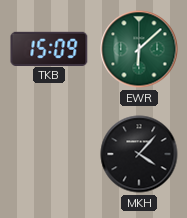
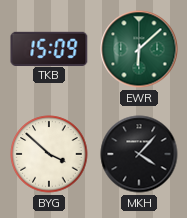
BYG: none -> 3:52 (49, 154)
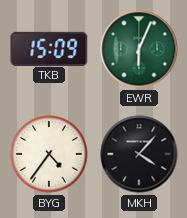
EWR: 6:08 -> 6:04 (139, 49)
BYG: 3:52 -> 4:36 (49, 154)
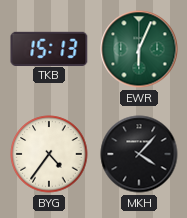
TKB: 15:09 -> 15:13 (49, 48)
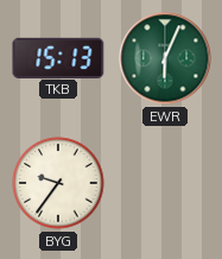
BYG: 4:36 -> 9:36 (58, 183)
MKH: 4:07 -> none (139, 154)
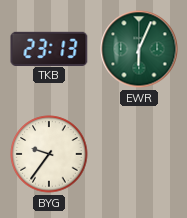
TKB: 15:13 -> 23:13 (49, 48)
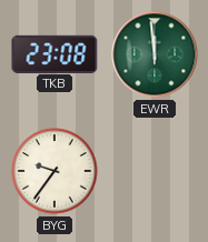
TKB: 23:13 -> 23:08 (55, 53)
EWR: 6:04 -> 11:59 (155, 54)
